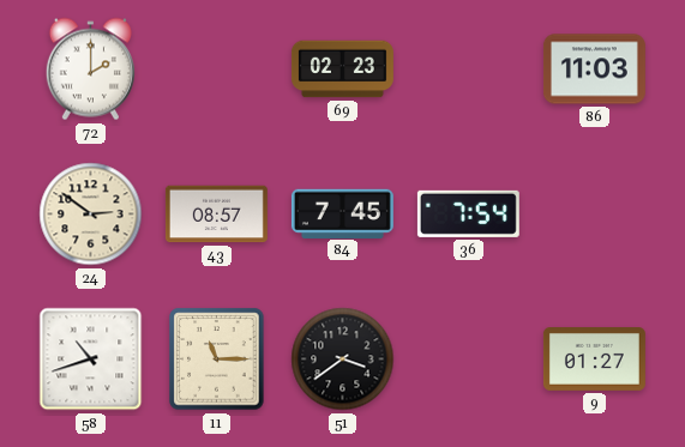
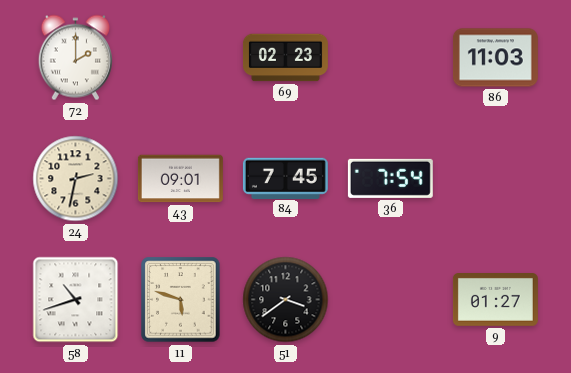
24: 2:51 -> 2:32 (76, 179)
43: 08:57 -> 09:01 (180, 179)
11: 11:15 -> 5:48 (181, 300)
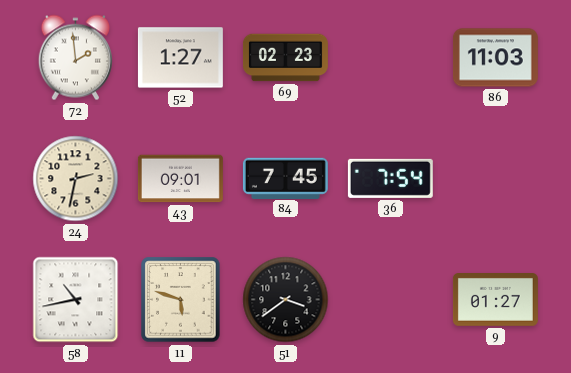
72: 2:00 -> 1:59 (75, 58)
52: none -> 1:27 (180, 58)
58: 10:42 -> 10:43 (76, 300)
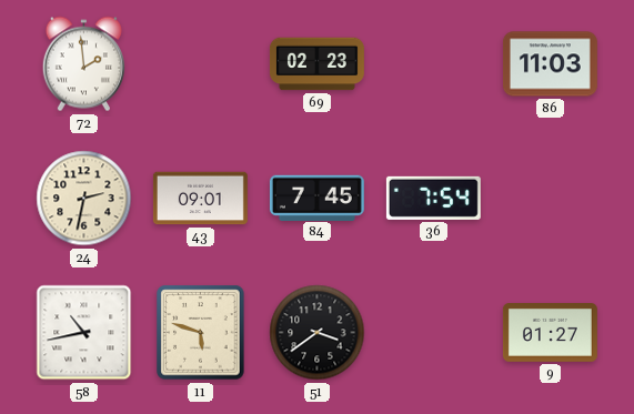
52: 1:27 -> none (180, 58)
